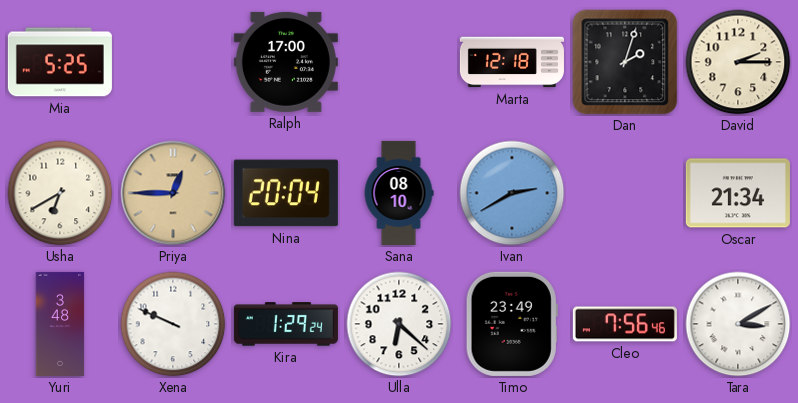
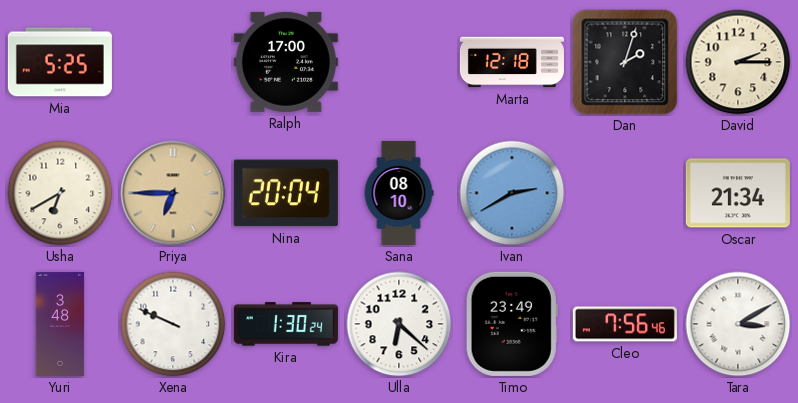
Priya: 12:45 -> 6:45 (173, 193)
Kira: 1:29 -> 1:30 (286, 324)
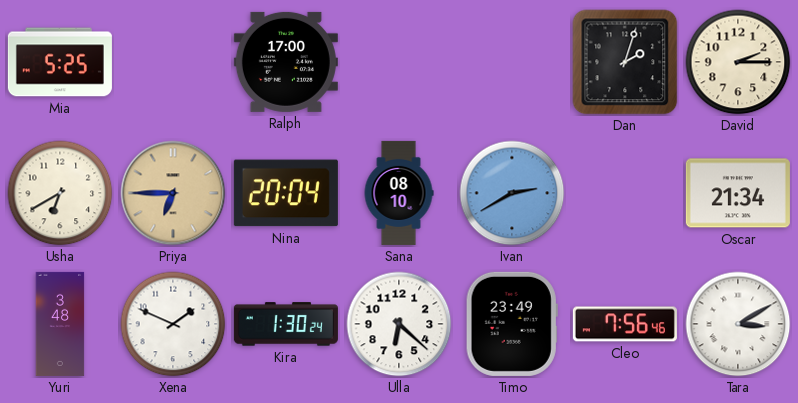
Marta: 12:18 -> none (512, 62)
Xena: 9:49 -> 1:49 (173, 324)
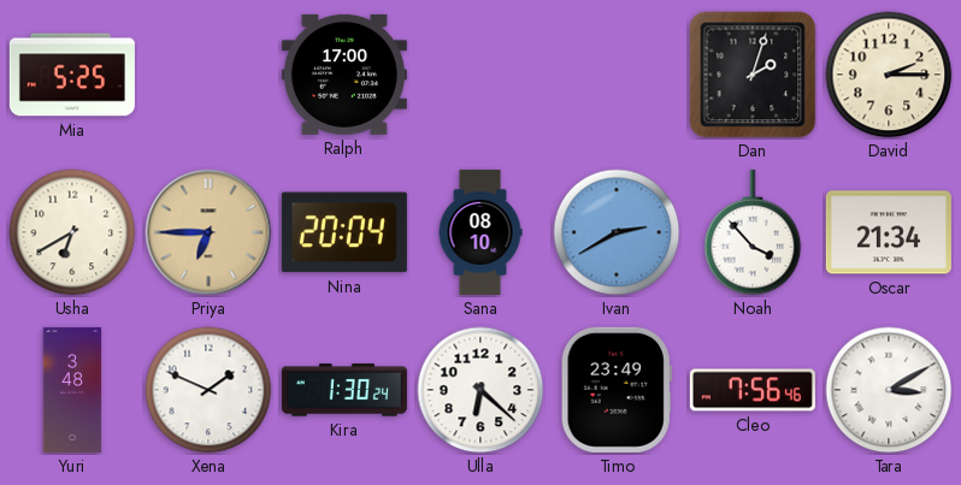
Noah: none -> 3:53 (753, 232)
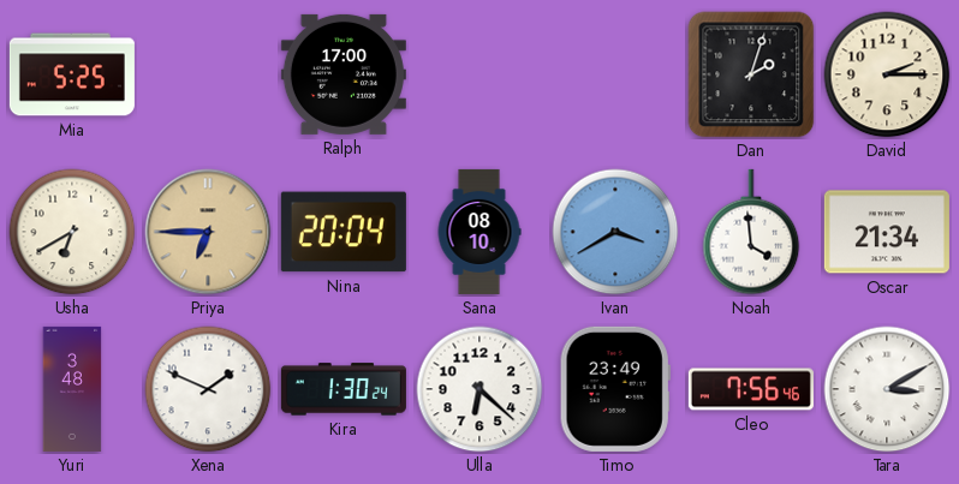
Ivan: 2:40 -> 3:40 (615, 232)
Noah: 3:53 -> 3:59 (751, 232)
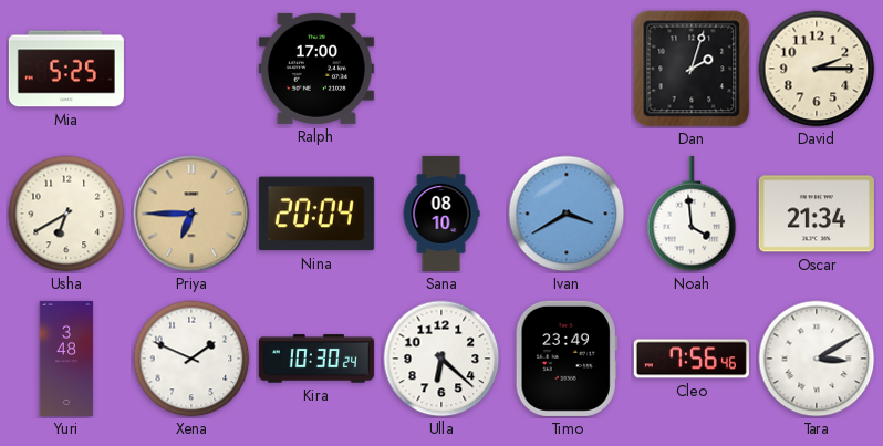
Kira: 1:30 -> 10:30 (316, 359)
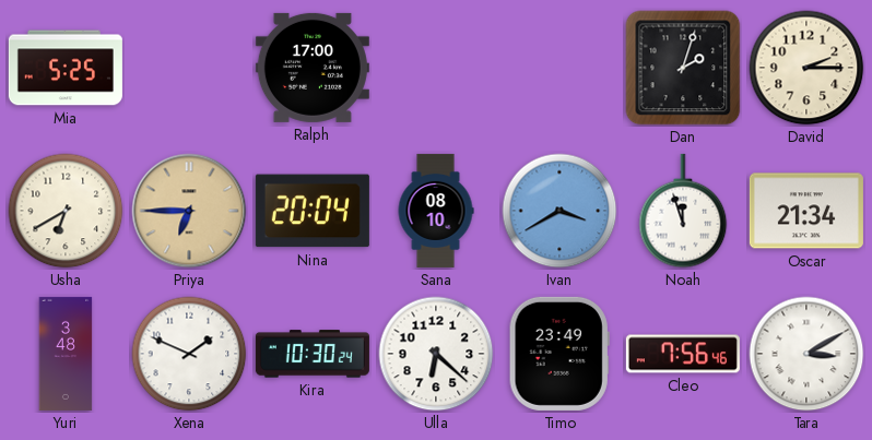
Noah: 3:59 -> 11:57 (683, 211)
